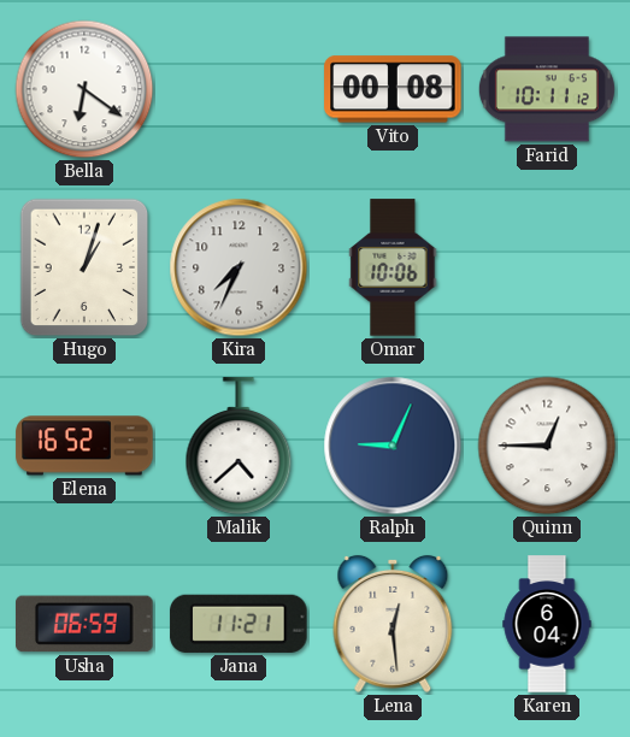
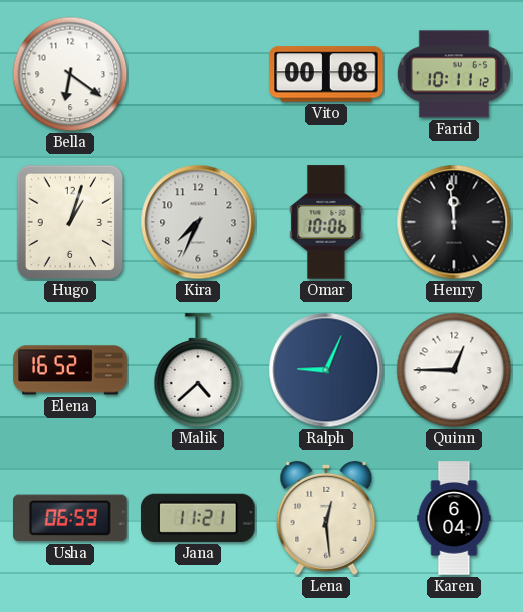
Henry: none -> 11:59 (454, 222)
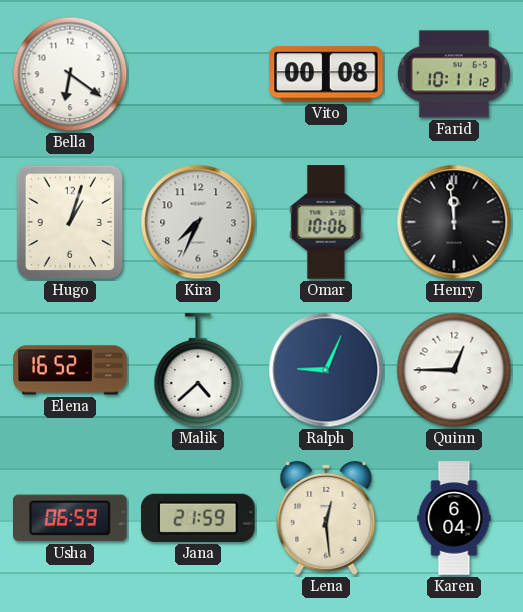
Jana: 11:21 -> 21:59 (198, 518)
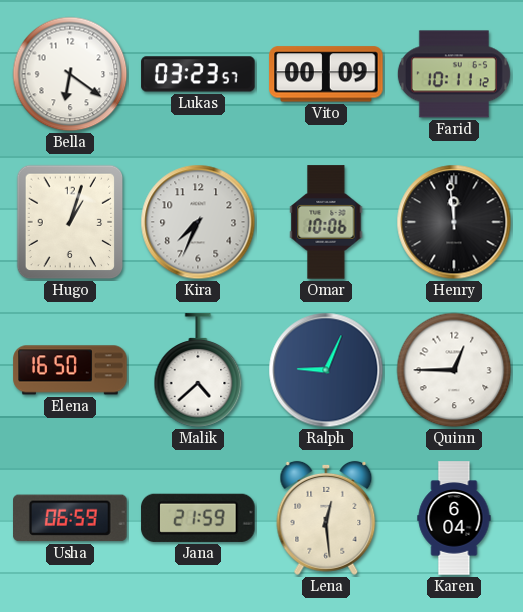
Lukas: none -> 03:23 (198, 74)
Vito: 00:08 -> 00:09 (326, 74)
Elena: 16:52 -> 16:50 (70, 370)
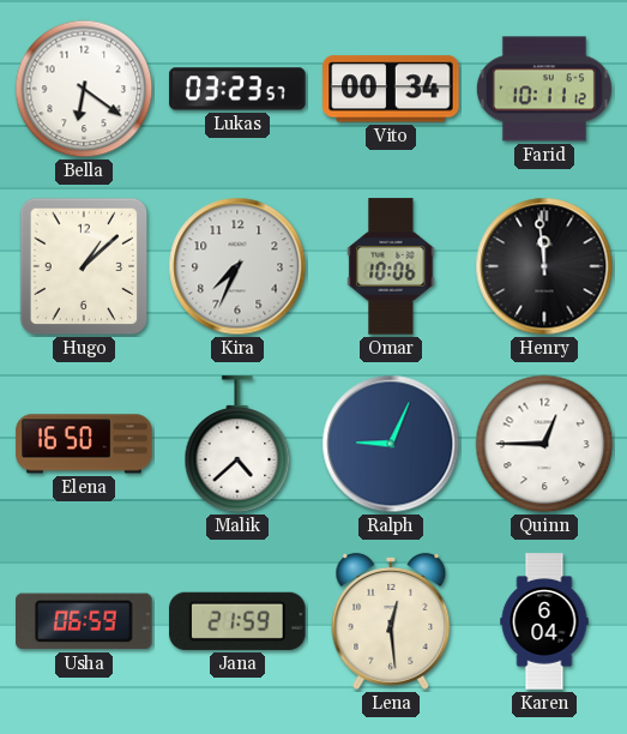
Vito: 00:09 -> 00:34 (391, 89)
Hugo: 1:03 -> 1:08 (84, 266)
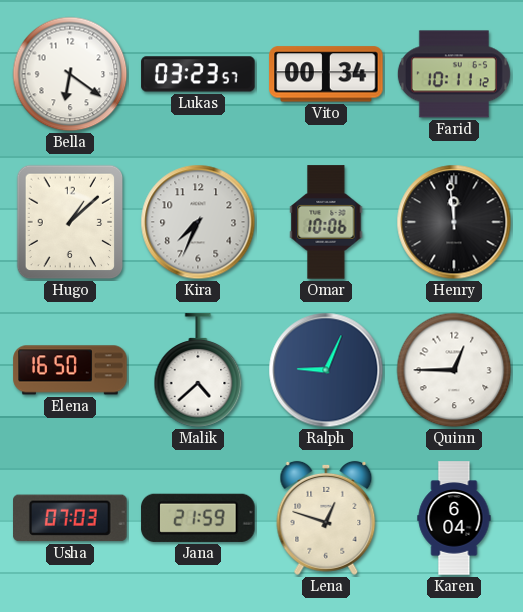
Usha: 06:59 -> 07:03 (70, 518)
Lena: 12:29 -> 12:48 (326, 518)
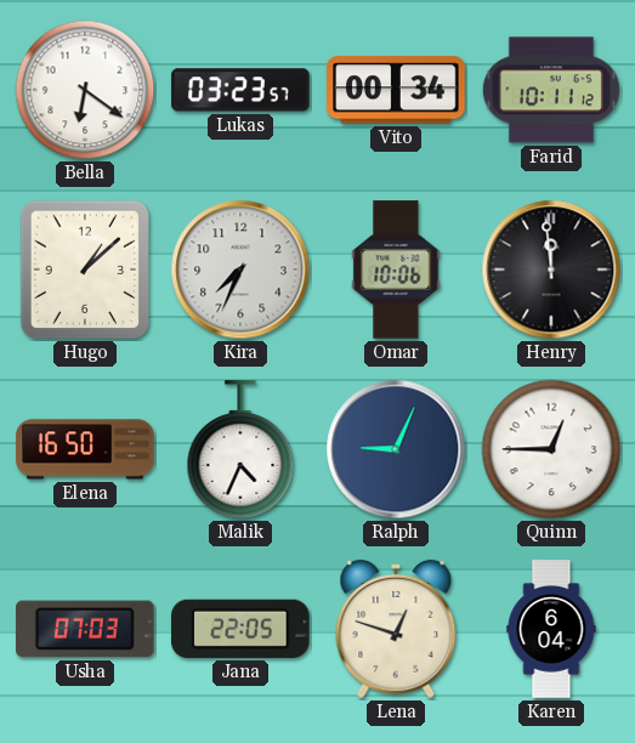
Malik: 4:38 -> 4:34 (240, 449)
Jana: 21:59 -> 22:05 (240, 629)
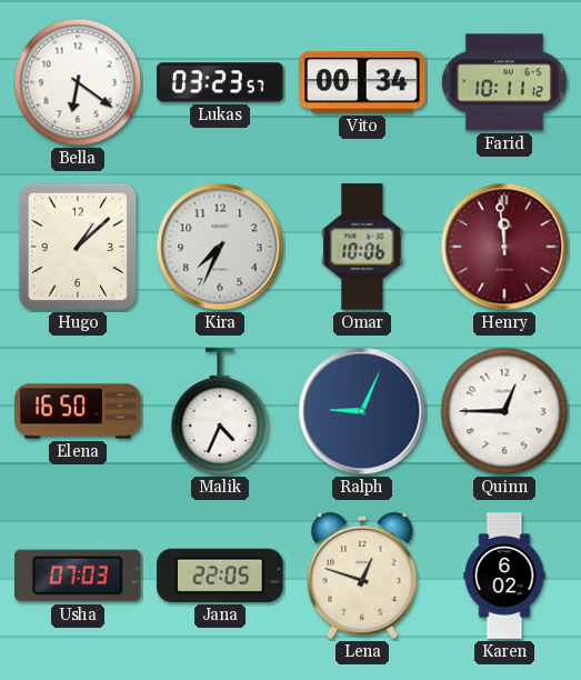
Henry dial: black -> burgundy (504, 247)
Karen: 6:04 -> 6:02 (504, 576)
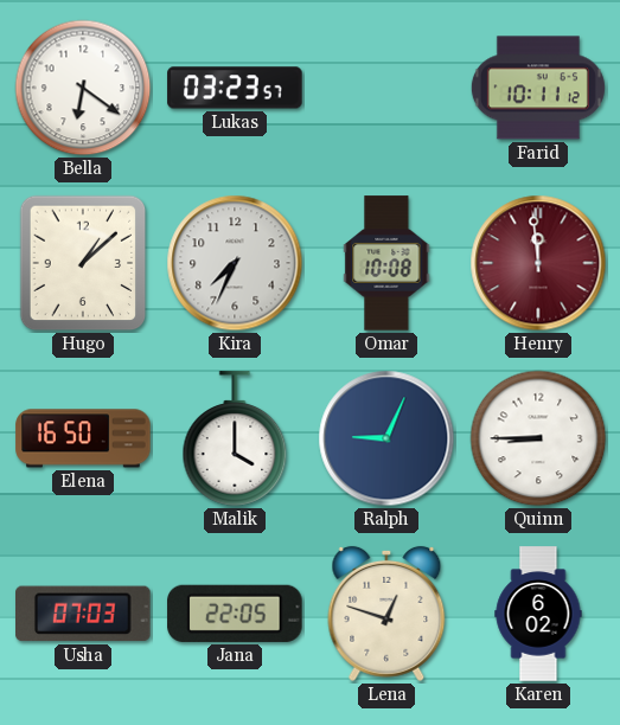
Vito: 00:34 -> none (362, 82)
Omar: 10:06 -> 10:08 (386, 263)
Malik: 4:34 -> 4:00 (235, 438)
Quinn: 12:45 -> 8:45 (538, 438)
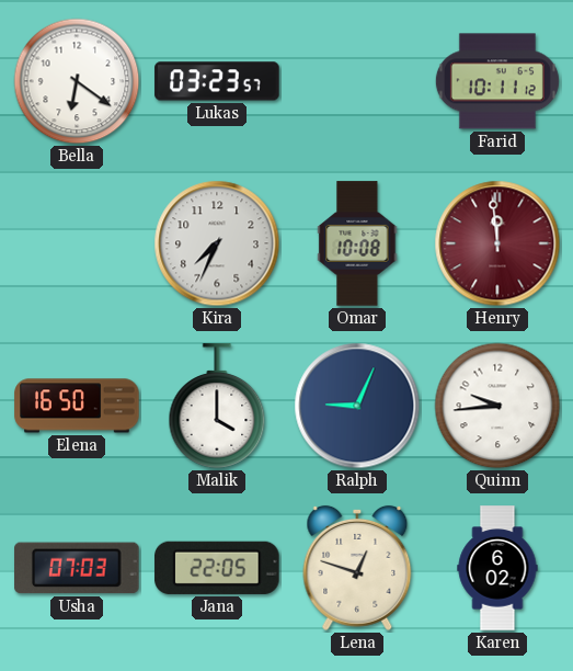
Hugo: 1:08 -> none (83, 263)
Quinn: 8:45 -> 9:44 (497, 406)
